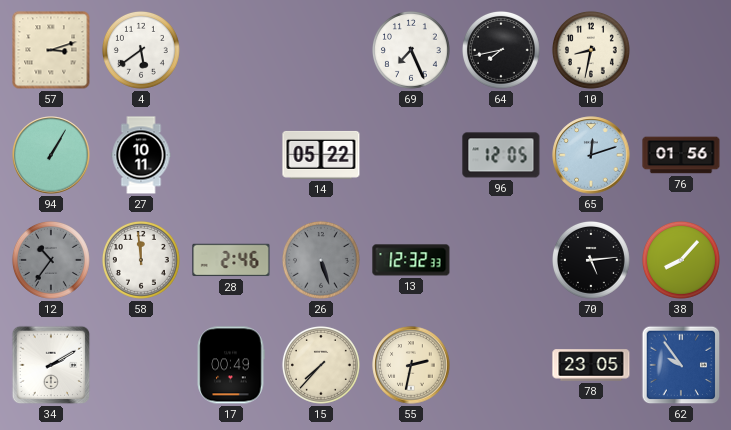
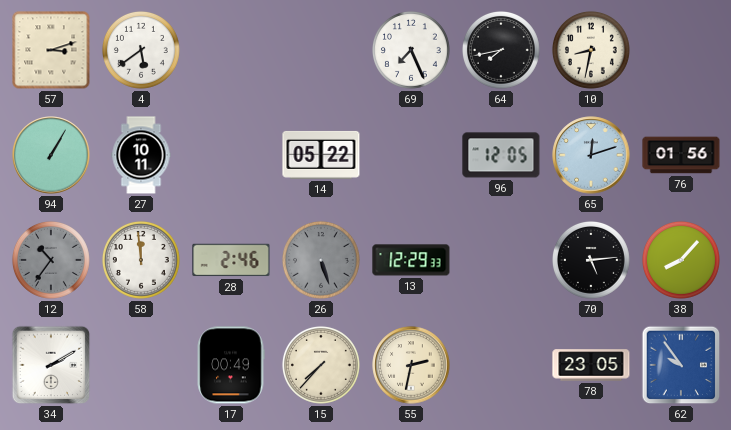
13: 12:32 -> 12:29 (411, 260)
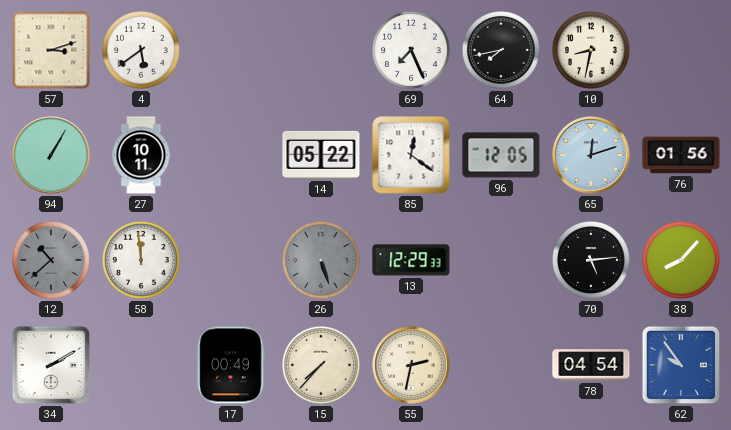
85: none -> 12:21 (411, 155)
12: 10:36 -> 10:38 (51, 260)
28: 2:46 -> none (231, 260)
78: 23:05 -> 04:54 (591, 365)
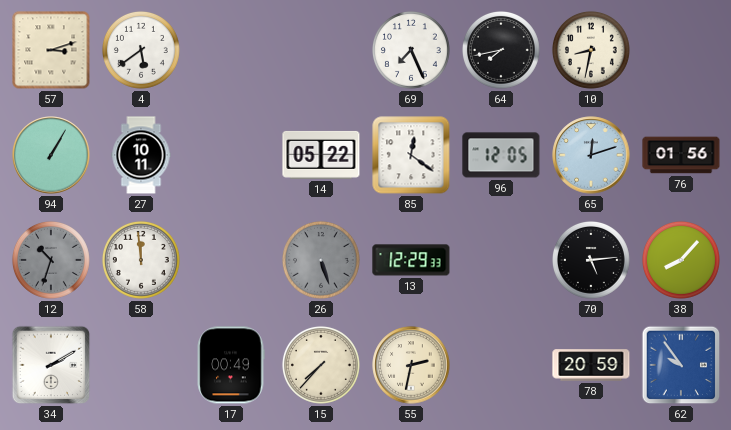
12: 10:38 -> 10:33 (51, 260)
78: 04:54 -> 20:59 (591, 365)
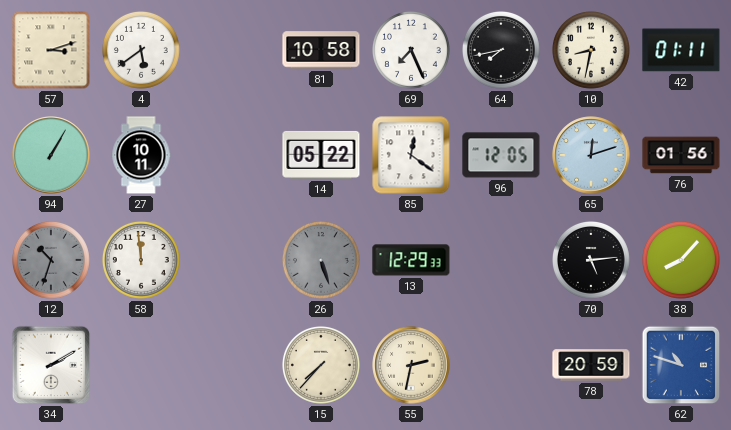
81: none -> 10:58 (321, 50)
42: none -> 01:11 (681, 50)
17: 00:49 -> none (231, 365)
62: 9:54 -> 10:48 (681, 365)
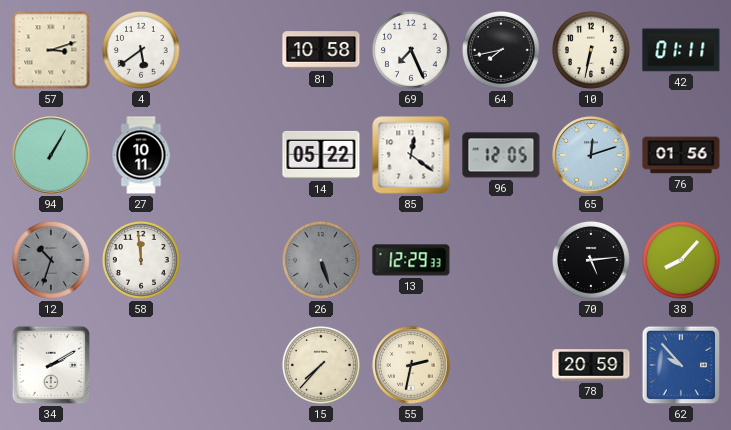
10: 8:32 -> 6:32 (591, 50)
62: 10:48 -> 9:53 (681, 365)
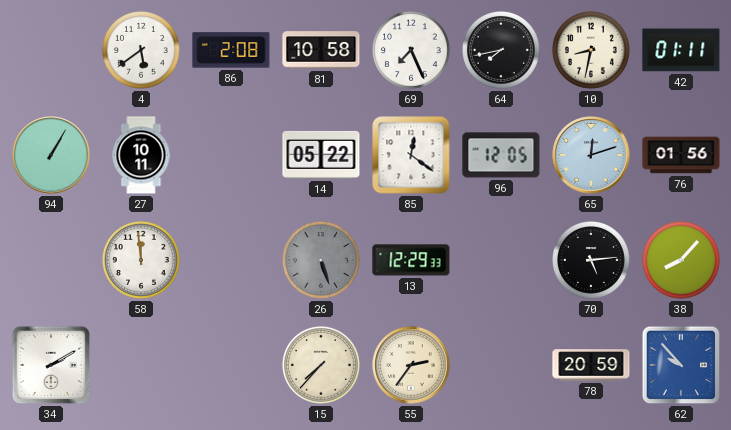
57: 3:12 -> none (51, 50)
86: none -> 2:08 (231, 50)
10: 6:32 -> 8:32 (591, 50)
12: 10:33 -> none (51, 260)
55: 2:32 -> 2:36 (411, 365)
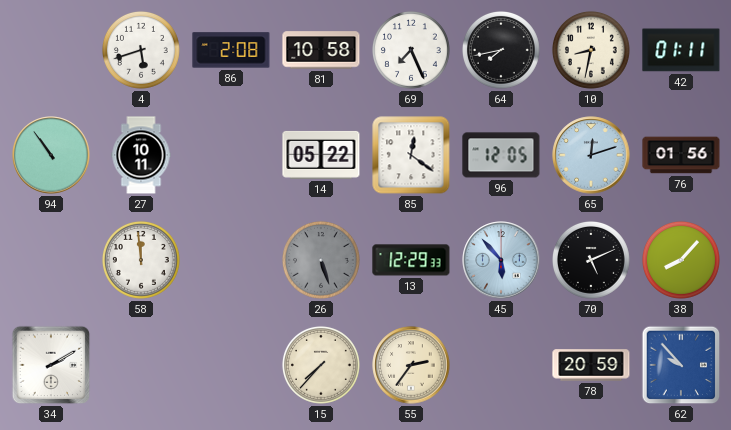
4: 5:39 -> 5:42 (141, 50)
94: 1:05 -> 10:54 (51, 155)
45: none -> 5:53 (501, 260)
70: 5:14 -> 5:11 (591, 260)
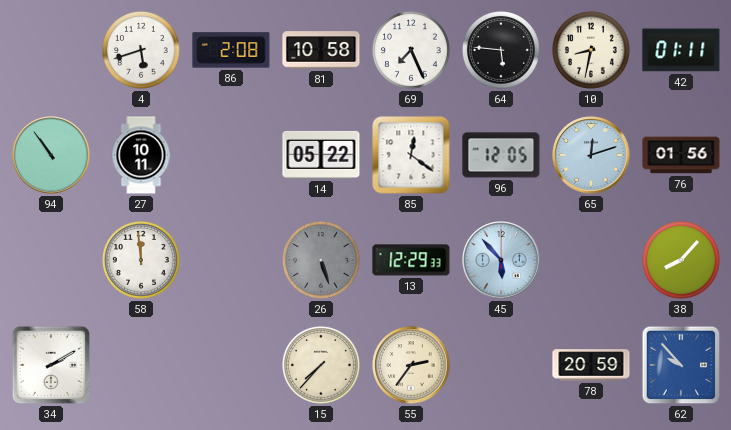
64: 7:43 -> 5:46 (501, 50)
70: 5:11 -> none (591, 260)
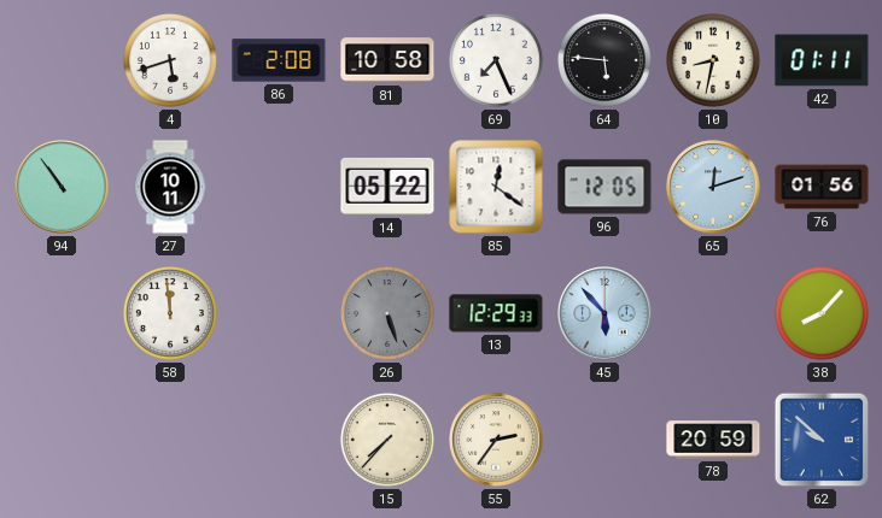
34: 2:10 -> none (51, 365)
62: 9:53 -> 9:52 (822, 440)
